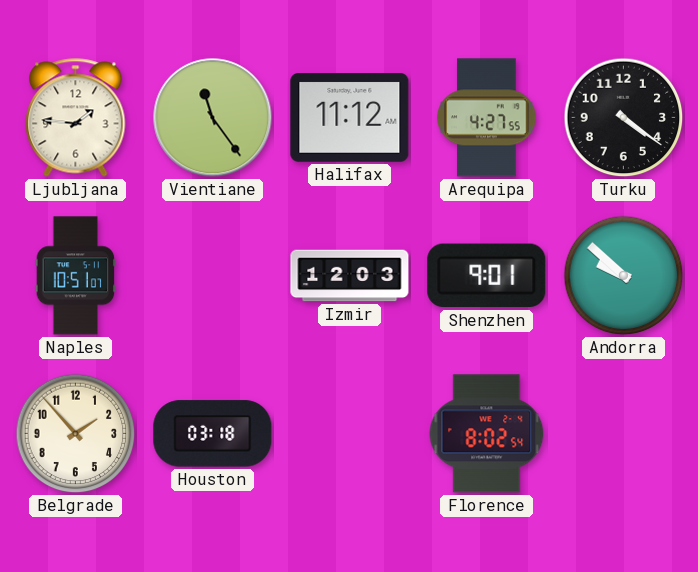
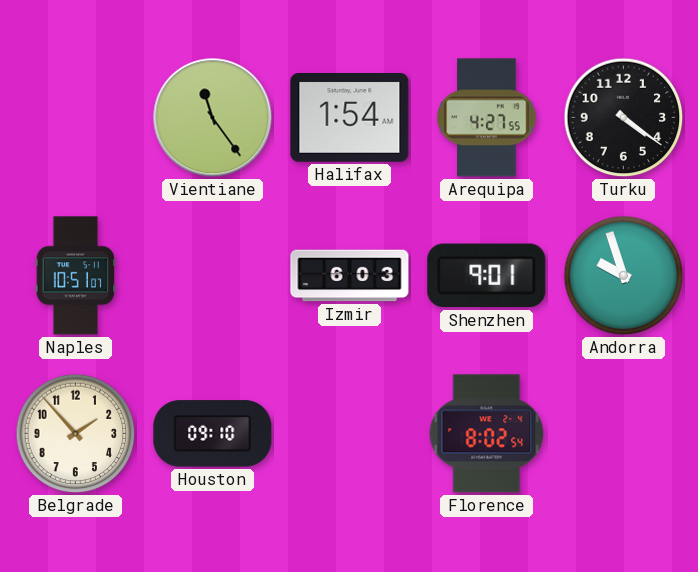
Ljubljana: 1:46 -> none (76, 118)
Halifax: 11:12 -> 1:54 (350, 118)
Izmir: 12:03 -> 6:03 (350, 276)
Andorra: 9:52 -> 9:57 (624, 276)
Houston: 03:18 -> 09:10 (213, 434)
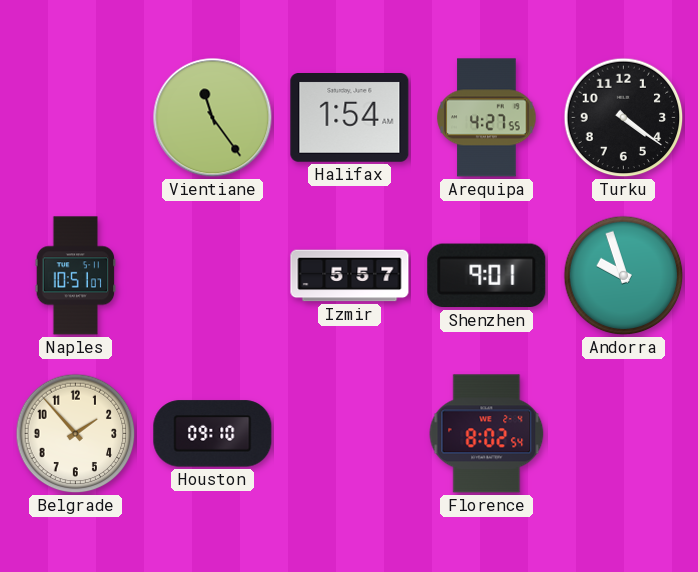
Izmir: 6:03 -> 5:57 (350, 276)
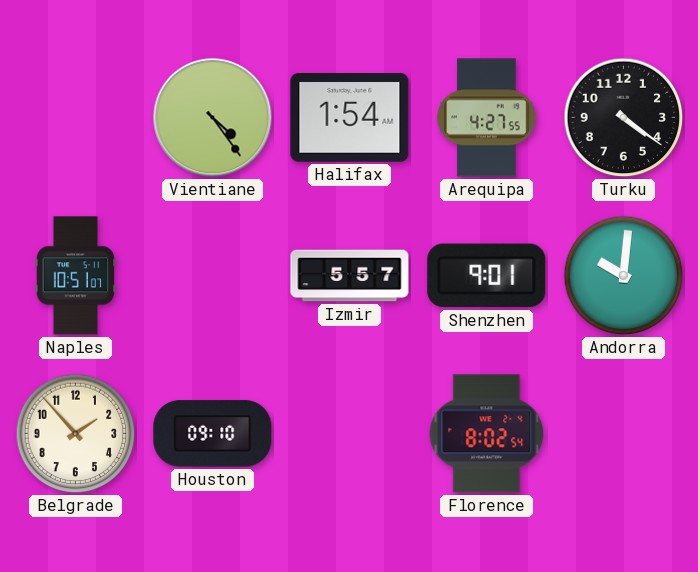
Vientiane: 11:24 -> 4:24 (213, 118)
Andorra: 9:57 -> 10:01 (624, 276)
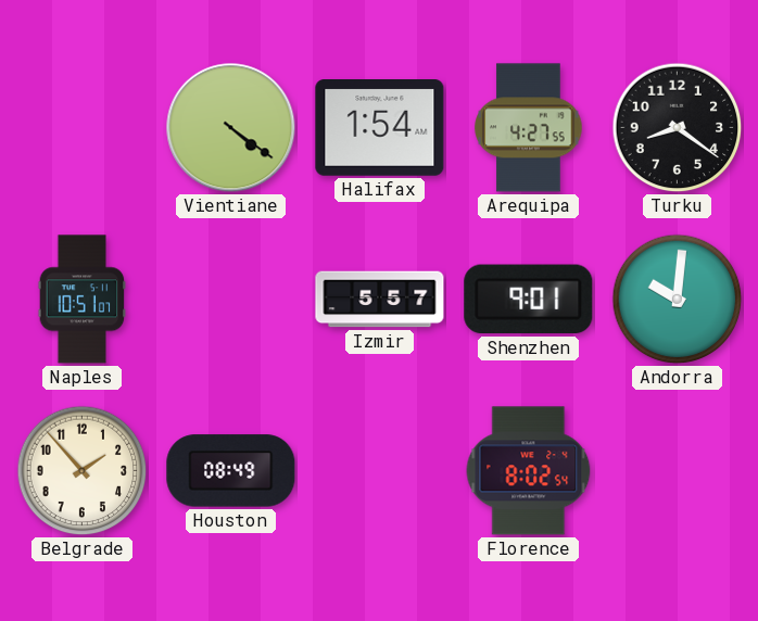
Vientiane: 4:24 -> 4:21 (231, 128)
Turku: 4:21 -> 8:21 (678, 128)
Houston: 09:10 -> 08:49 (231, 471)
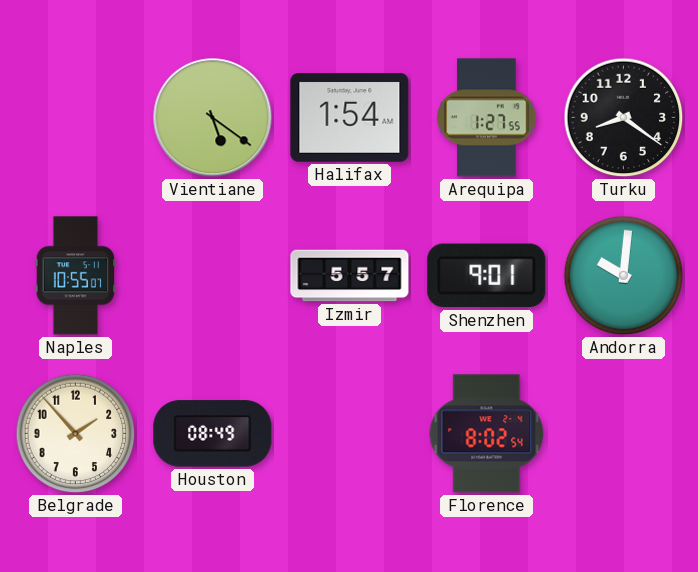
Vientiane: 4:21 -> 5:21 (213, 118)
Arequipa: 4:27 -> 1:27 (487, 118)
Naples: 10:51 -> 10:55 (76, 276)
